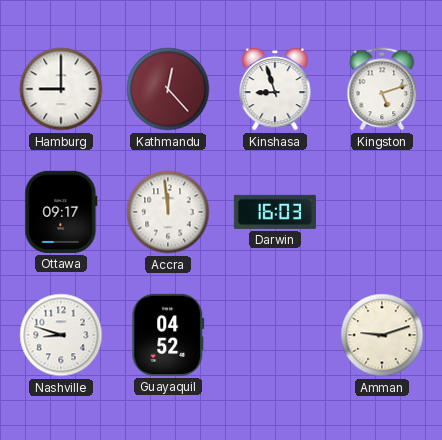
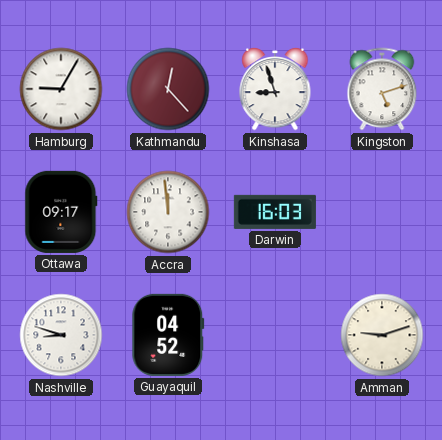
Hamburg: 9:00 -> 9:05 (61, 89)
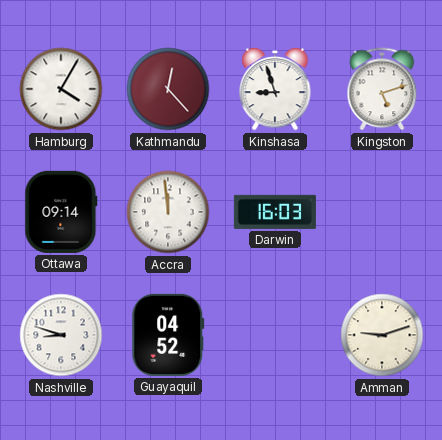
Hamburg: 9:05 -> 4:05 (61, 89)
Ottawa: 09:17 -> 09:14 (61, 212)
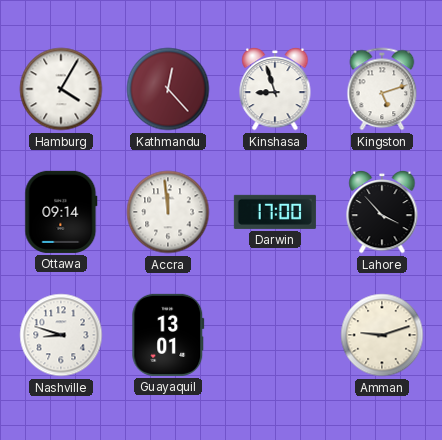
Darwin: 16:03 -> 17:00 (275, 212)
Lahore: none -> 3:53 (382, 212)
Guayaquil: 04:52 -> 13:01 (168, 335)
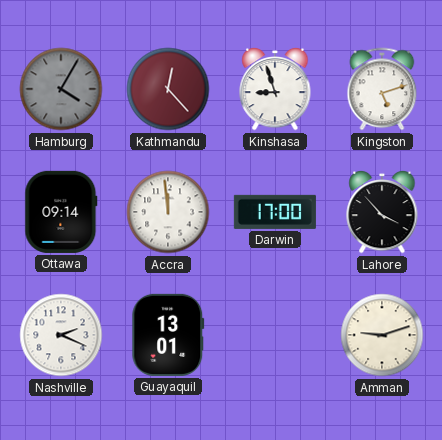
Hamburg dial: white -> grey (61, 89)
Nashville: 8:48 -> 2:19 (61, 335)
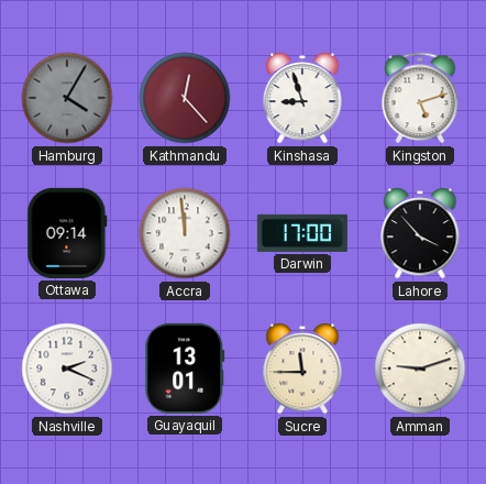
Sucre: none -> 11:45 (302, 369)
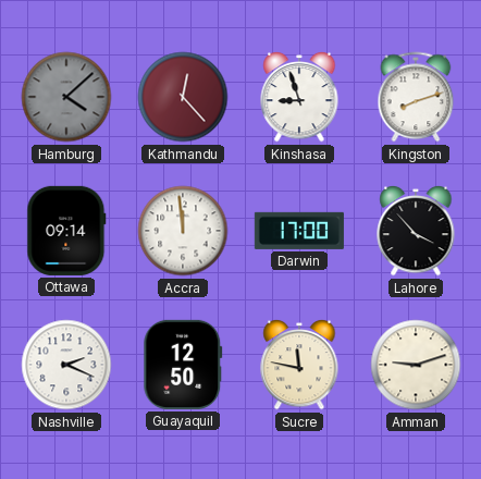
Hamburg: 4:05 -> 4:08 (66, 97)
Kingston: 5:12 -> 8:12 (416, 97)
Guayaquil: 13:01 -> 12:50 (183, 365)
Sucre: 11:45 -> 11:47 (299, 365)
